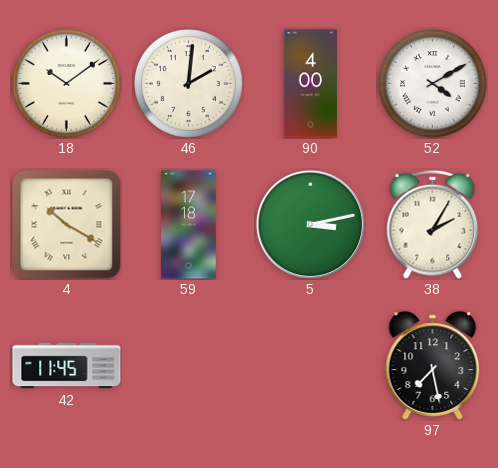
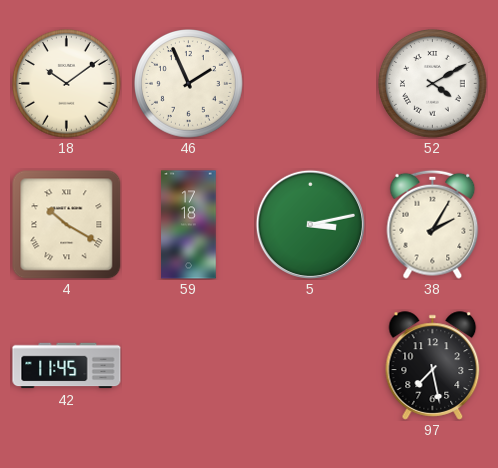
46: 2:01 -> 1:56 (189, 84)
90: 4:00 -> none (310, 84)
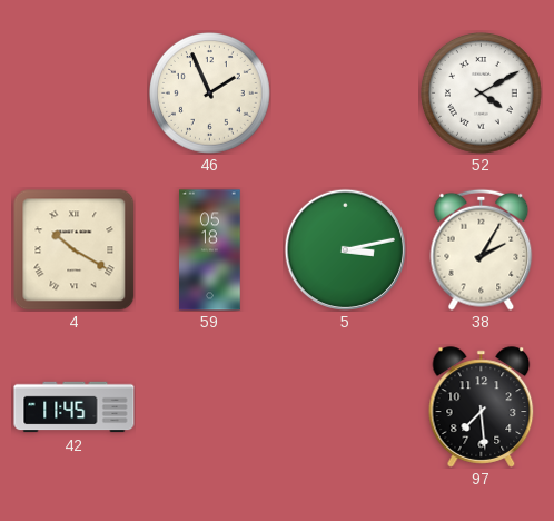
18: 10:09 -> none (67, 84)
59: 17:18 -> 05:18 (210, 250)
97: 7:28 -> 7:29 (482, 407)
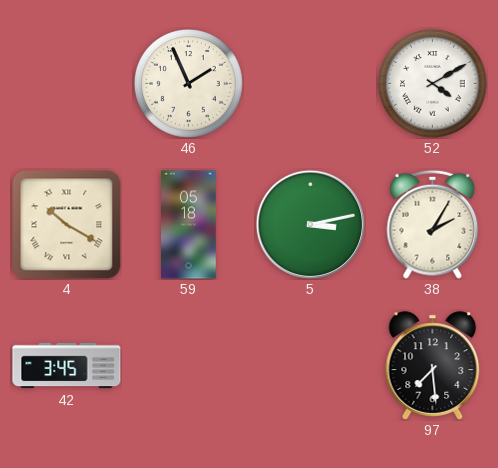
42: 11:45 -> 3:45 (67, 366)
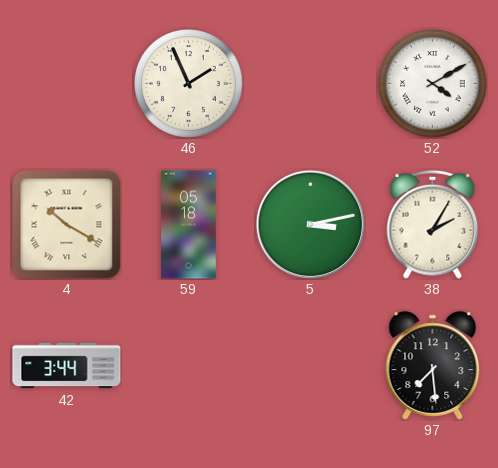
42: 3:45 -> 3:44 (67, 366)
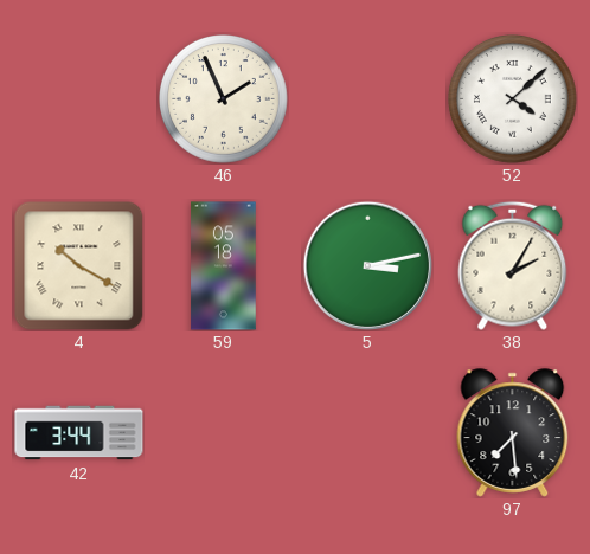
52: 4:10 -> 4:08 (513, 99)
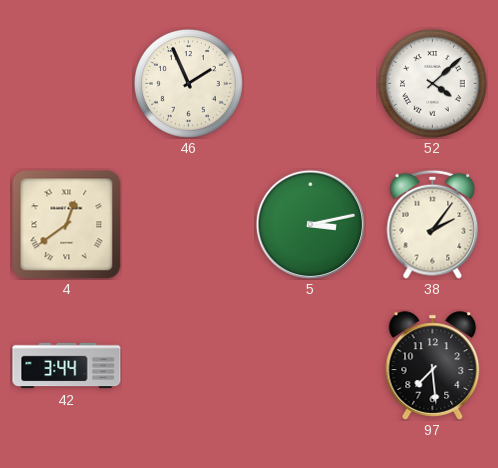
4: 10:20 -> 12:39 (66, 224)
59: 05:18 -> none (224, 266)
38: 2:05 -> 2:06 (433, 224)
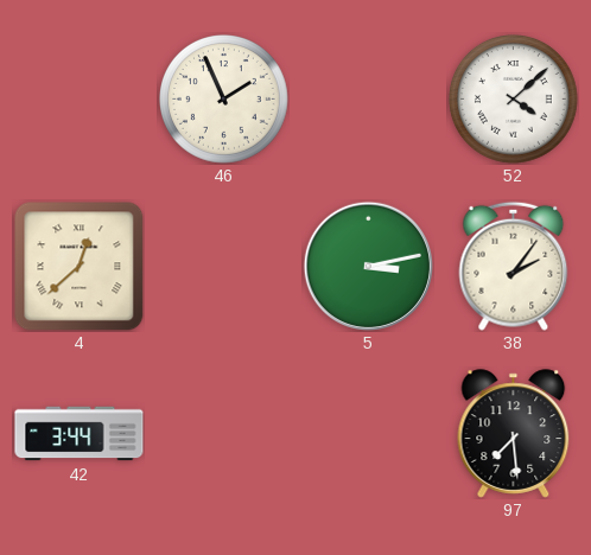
4: 12:39 -> 12:38 (78, 266)
